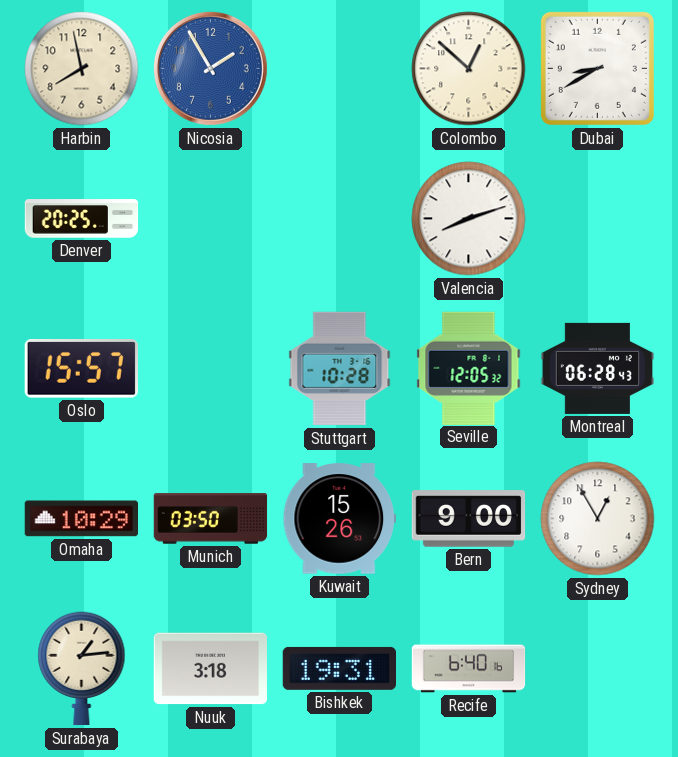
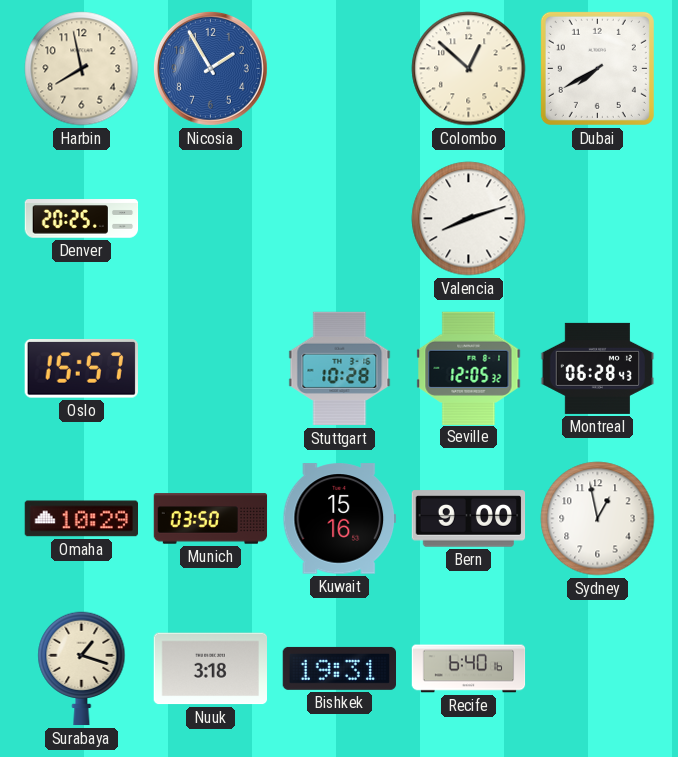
Dubai: 8:40 -> 7:40 (597, 68)
Kuwait: 15:26 -> 15:16 (339, 519)
Sydney: 12:55 -> 12:58 (598, 519)
Surabaya: 1:14 -> 1:18 (82, 669)
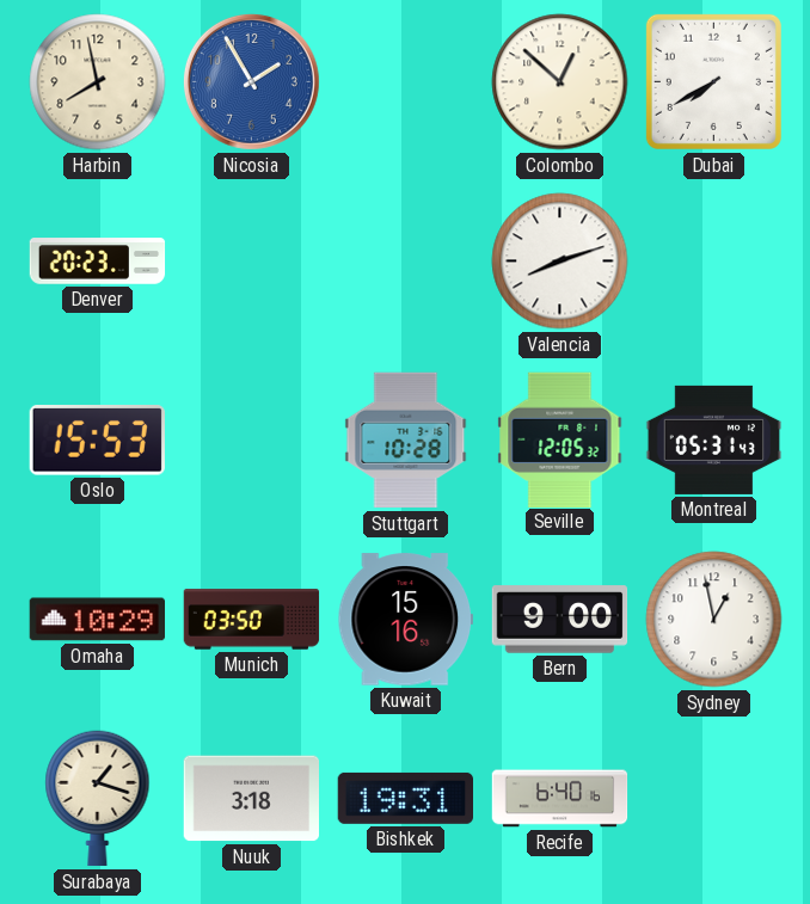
Denver: 20:25 -> 20:23 (98, 262)
Oslo: 15:57 -> 15:53 (97, 441)
Montreal: 06:28 -> 05:31 (714, 439)
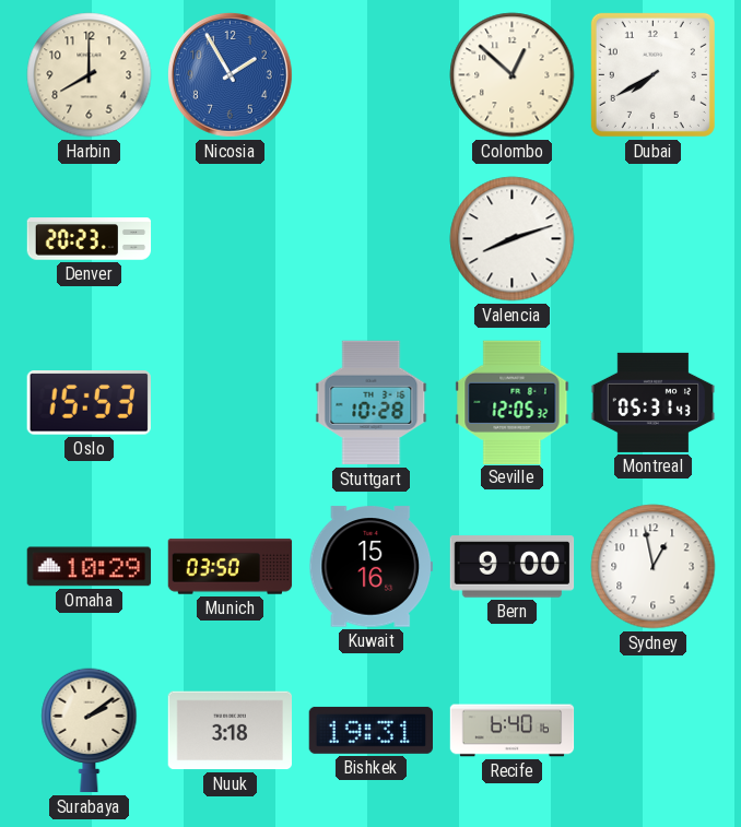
Harbin: 7:58 -> 8:00 (90, 75)
Surabaya: 1:18 -> 2:09 (90, 731)
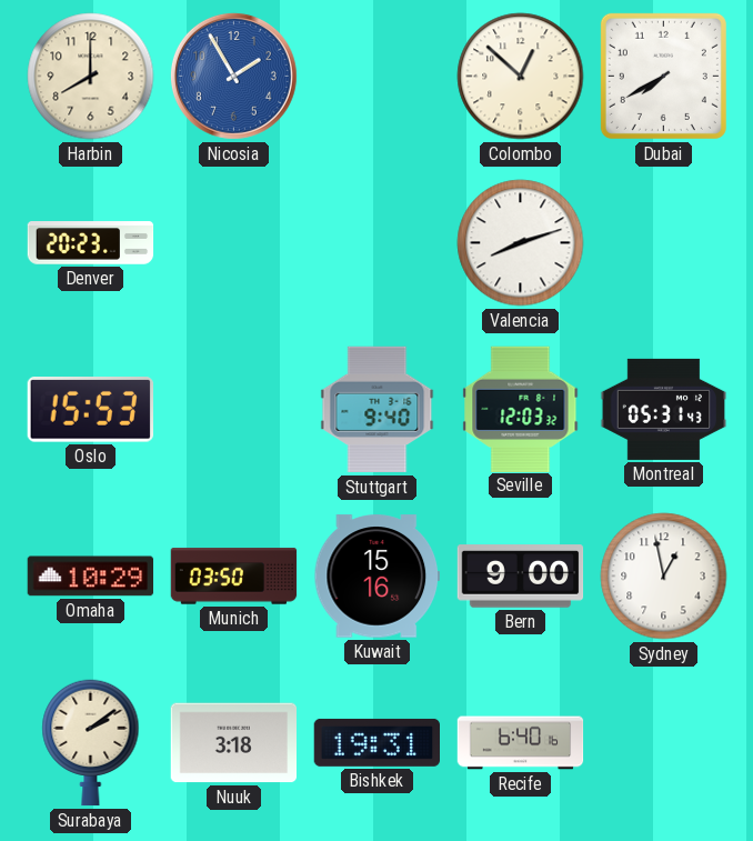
Stuttgart: 10:28 -> 9:40 (378, 410)
Seville: 12:05 -> 12:03 (521, 409)
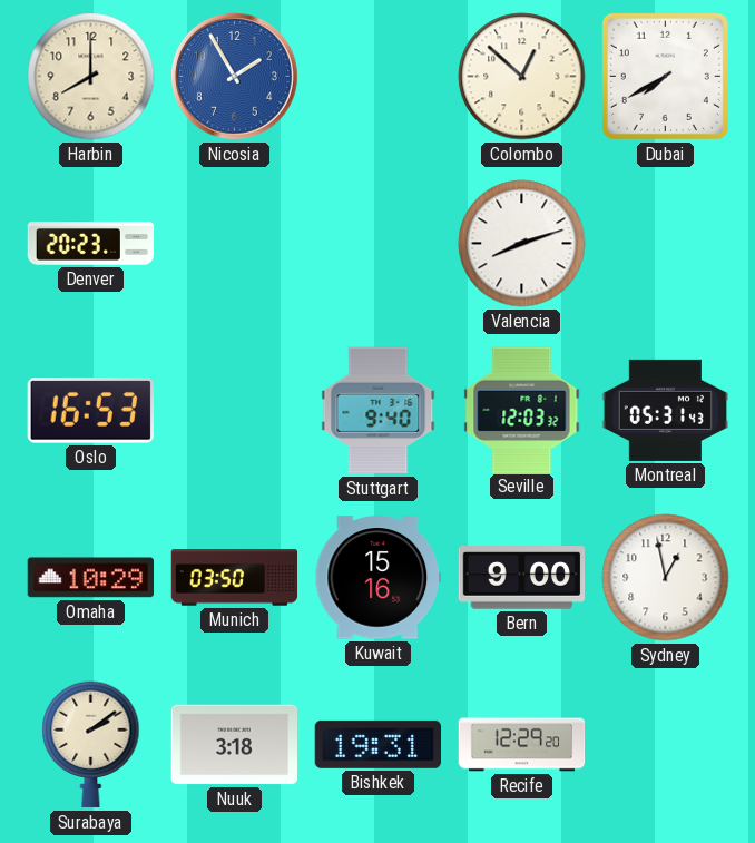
Oslo: 15:53 -> 16:53 (90, 411)
Recife: 6:40 -> 12:29 (522, 745)
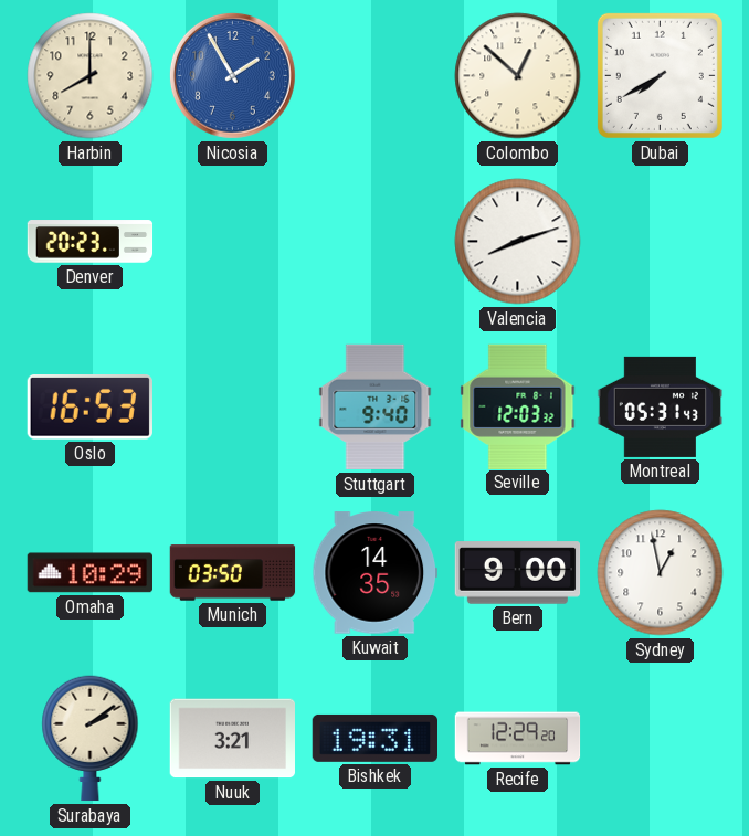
Kuwait: 15:16 -> 14:35 (374, 573)
Nuuk: 3:18 -> 3:21 (232, 739)
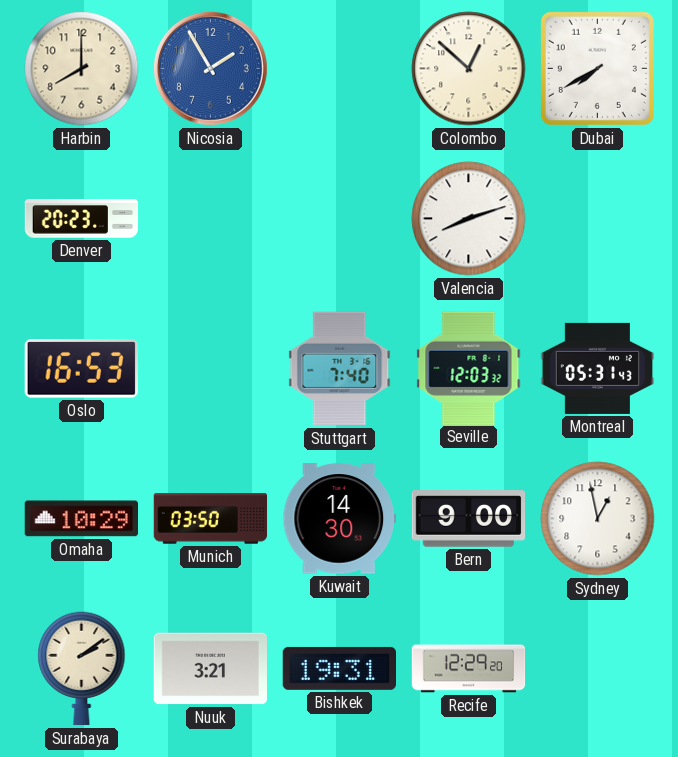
Stuttgart: 9:40 -> 7:40 (340, 369)
Kuwait: 14:35 -> 14:30 (339, 519)
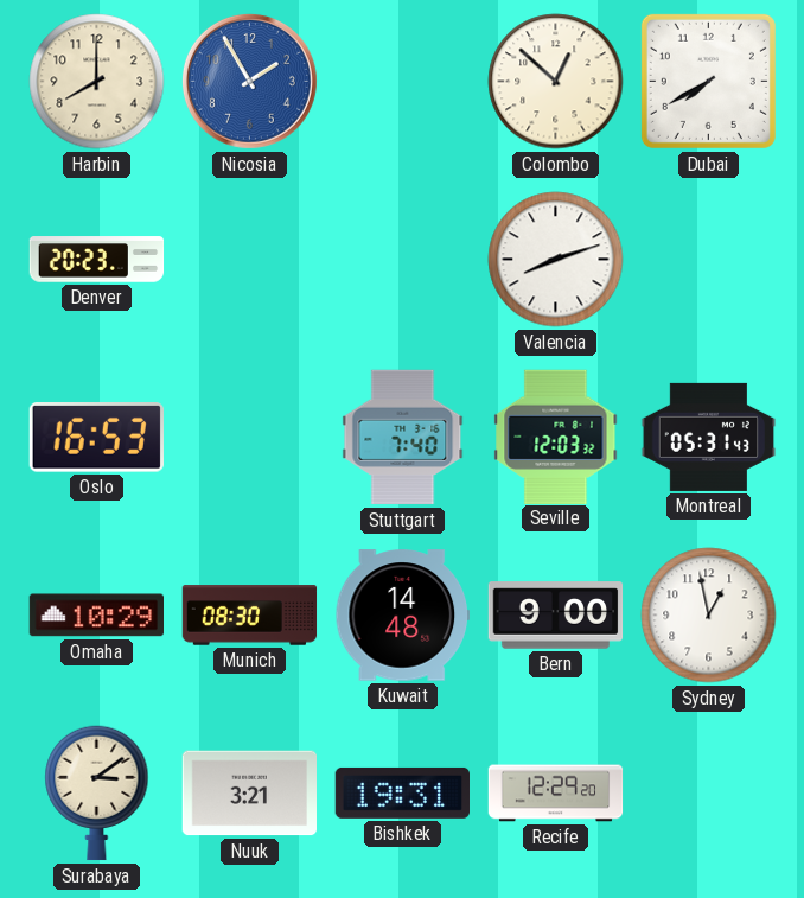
Munich: 03:50 -> 08:30 (250, 616)
Kuwait: 14:30 -> 14:48 (402, 616)
Surabaya: 2:09 -> 3:09 (97, 794)
